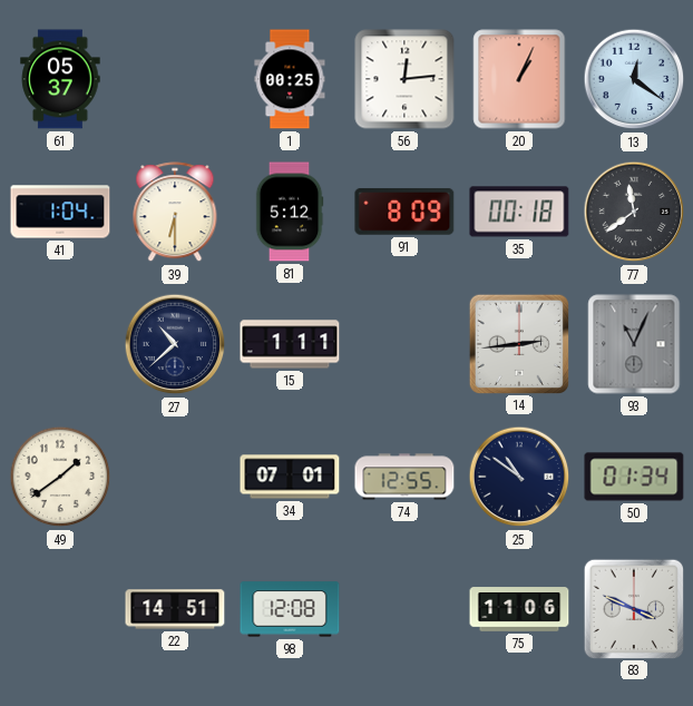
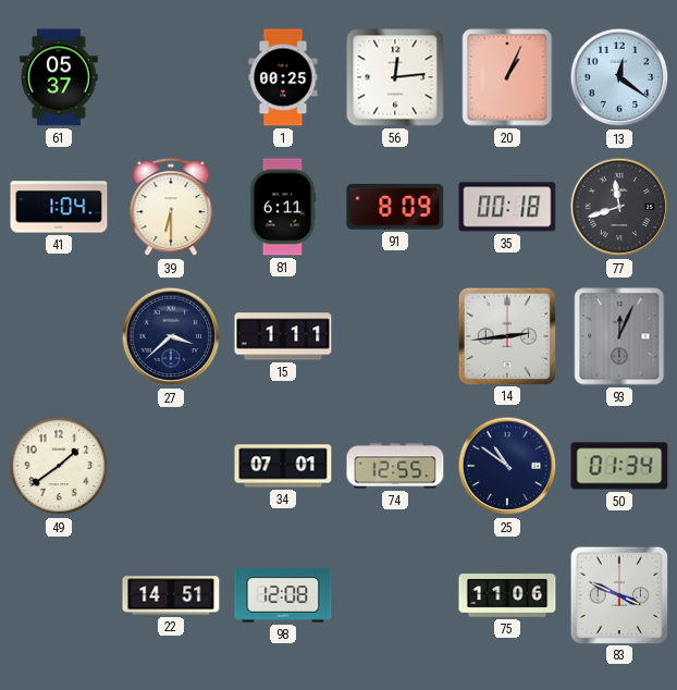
81: 5:12 -> 6:11 (283, 207)
77: 11:39 -> 11:42 (619, 207)
27: 10:38 -> 3:38 (171, 336)
93: 11:04 -> 12:04 (619, 336)
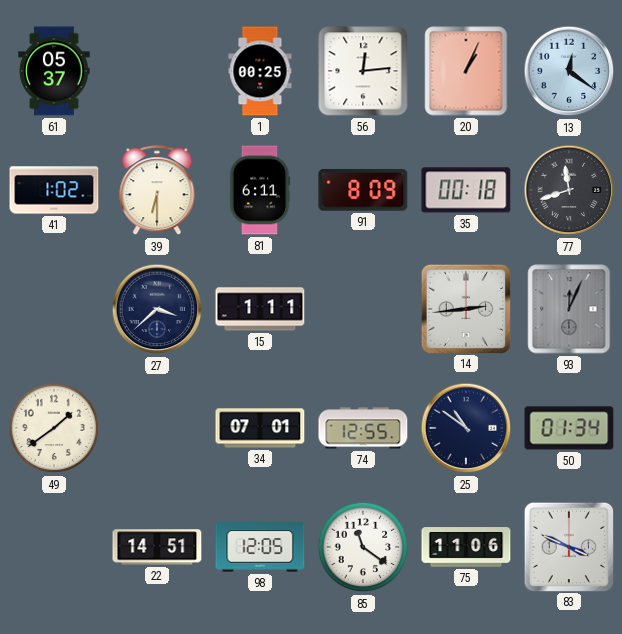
41: 1:04 -> 1:02 (54, 190)
98: 12:08 -> 12:05 (260, 547)
85: none -> 11:21 (363, 547)
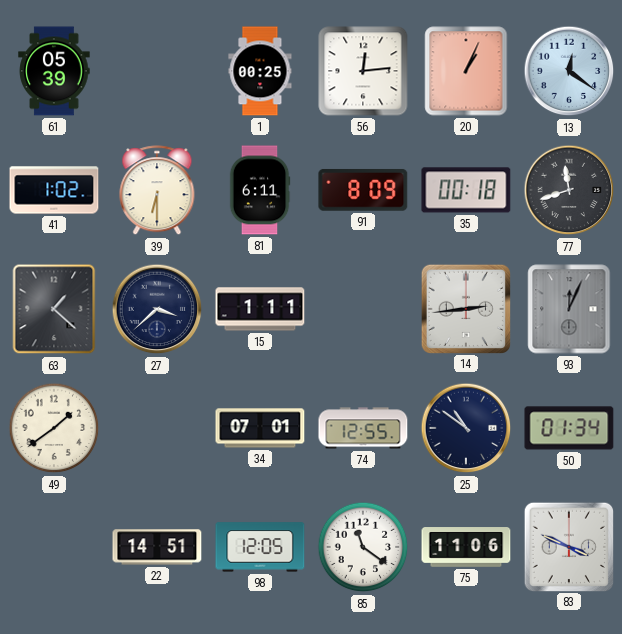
61: 05:37 -> 05:39 (54, 71)
63: none -> 1:22 (54, 309)
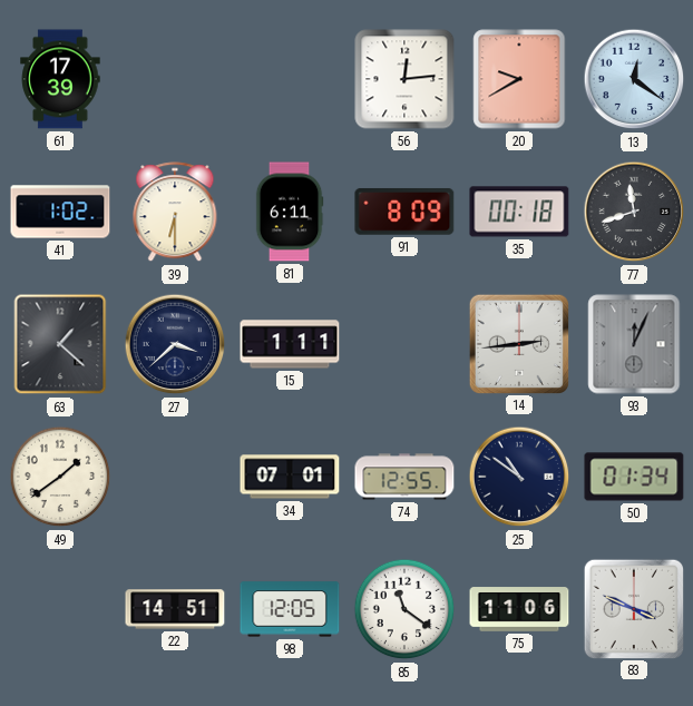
61: 05:39 -> 17:39 (60, 79)
1: 00:25 -> none (260, 71)
20: 1:04 -> 9:40 (519, 79)
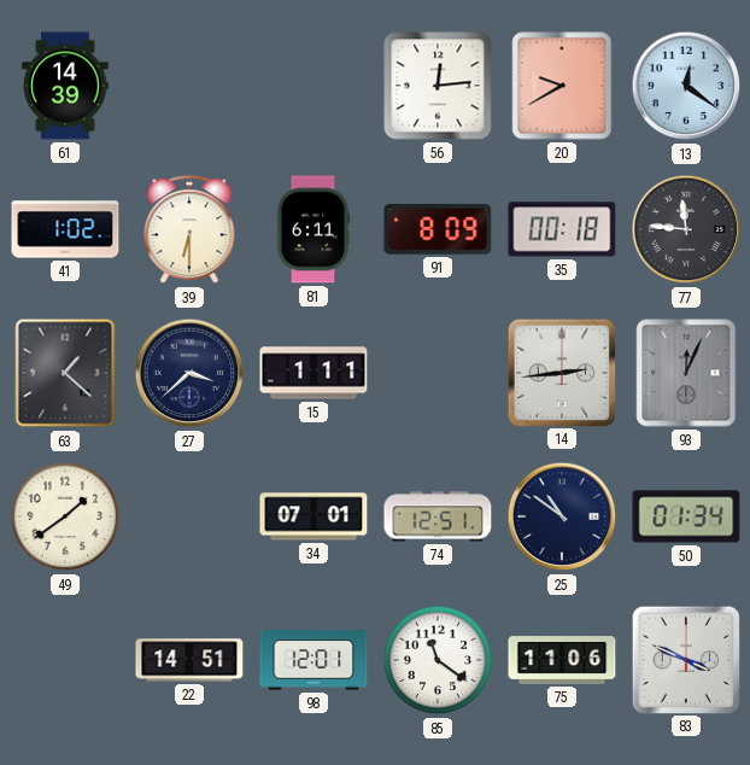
61: 17:39 -> 14:39 (65, 86)
77: 11:42 -> 11:46 (686, 229)
74: 12:55 -> 12:51 (438, 516)
98: 12:05 -> 12:01 (314, 660)
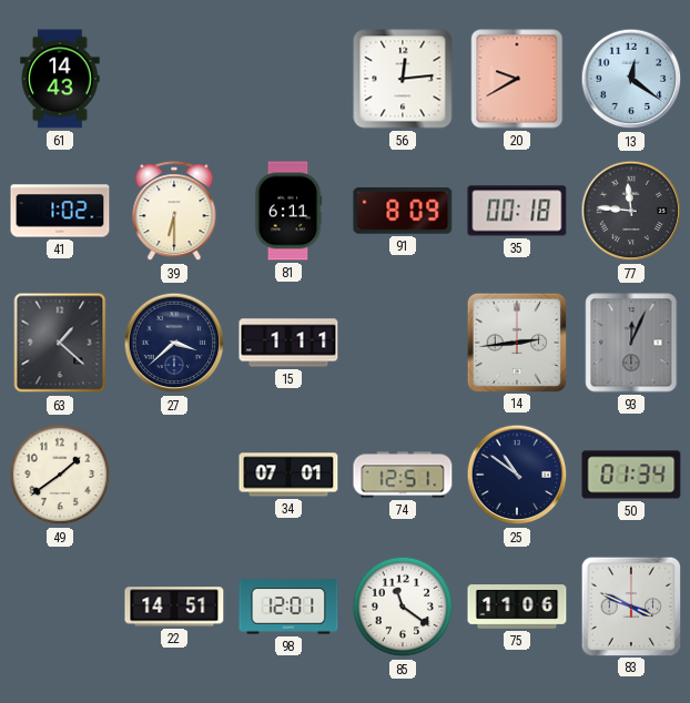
61: 14:39 -> 14:43 (60, 79)
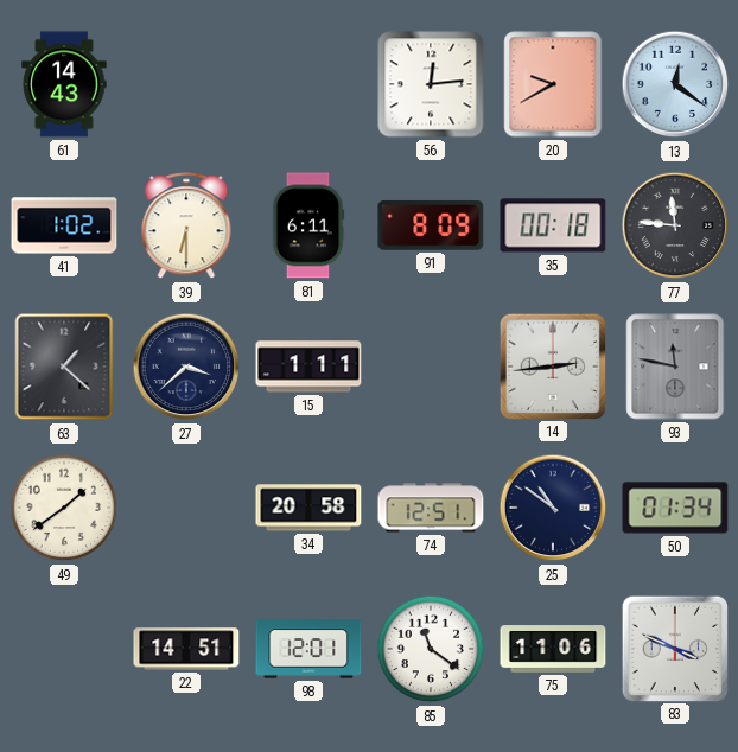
93: 12:04 -> 11:47 (675, 367)
34: 07:01 -> 20:58 (308, 508)
